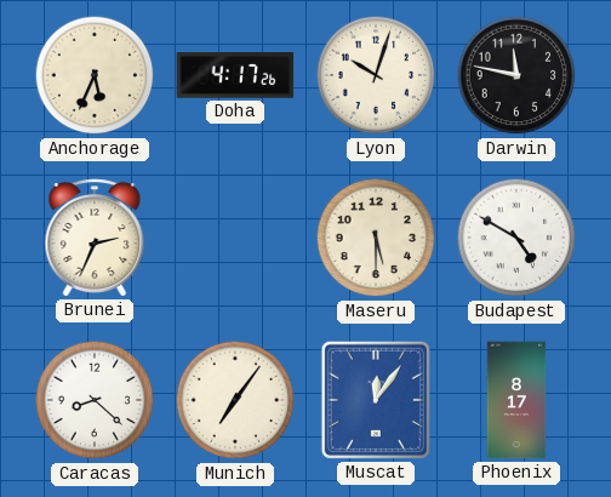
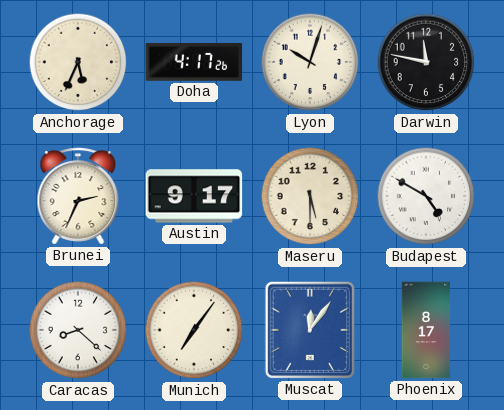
Austin: none -> 9:17 (194, 196)
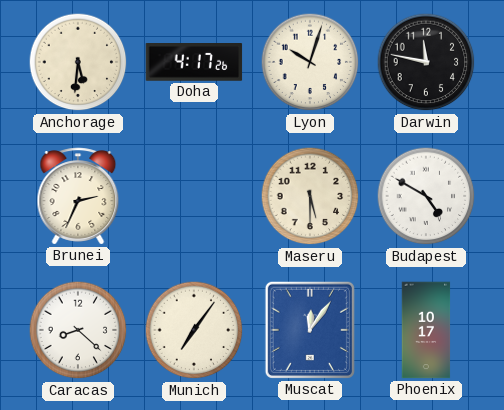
Anchorage: 5:34 -> 5:31 (78, 62)
Austin: 9:17 -> none (194, 196)
Phoenix: 8:17 -> 10:17 (426, 330)
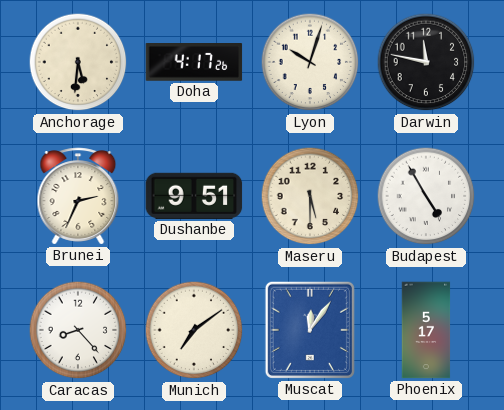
Dushanbe: none -> 9:51 (194, 196)
Budapest: 4:50 -> 4:55 (426, 196)
Caracas: 8:22 -> 8:23 (78, 330)
Munich: 7:06 -> 7:09 (194, 330)
Phoenix: 10:17 -> 5:17 (426, 330)
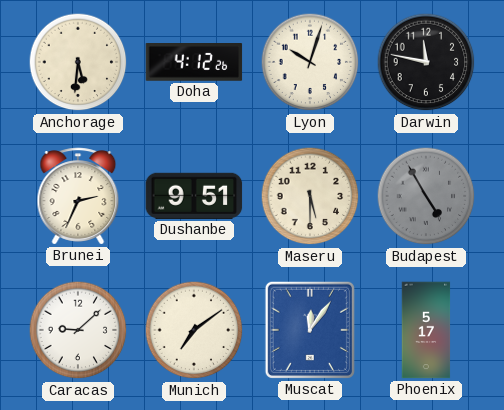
Doha: 4:17 -> 4:12 (194, 63)
Budapest dial: white -> grey (426, 196)
Caracas: 8:23 -> 9:08 (78, 330)
